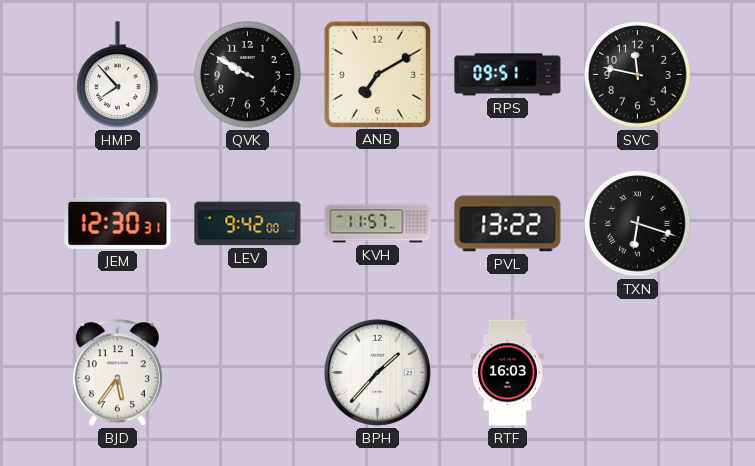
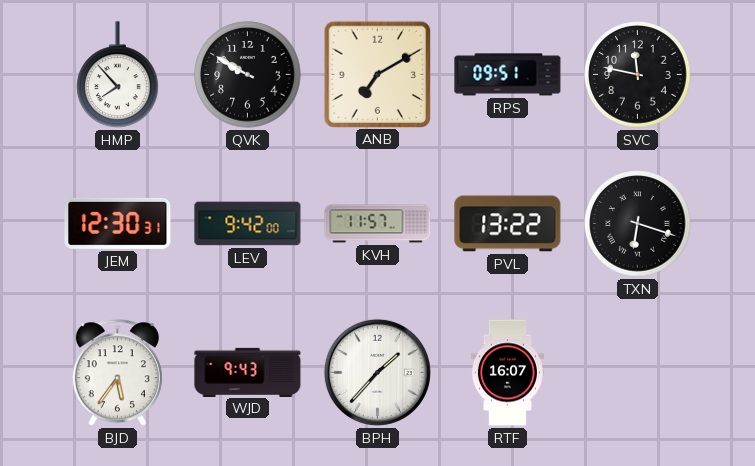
WJD: none -> 9:43 (248, 372)
RTF: 16:03 -> 16:07 (507, 373)
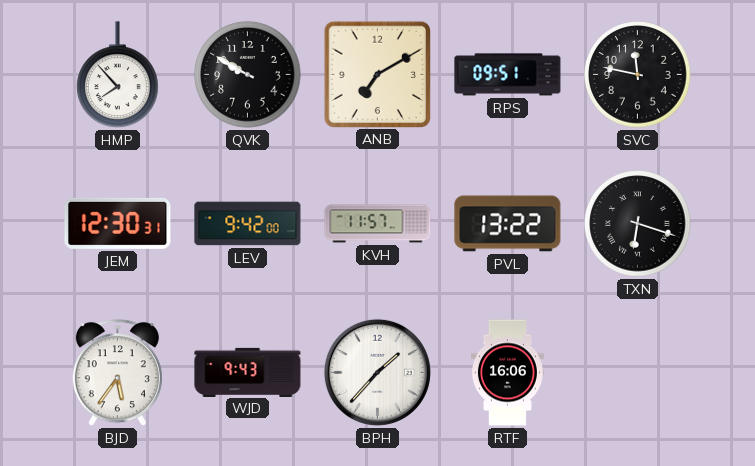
RTF: 16:07 -> 16:06 (507, 373)
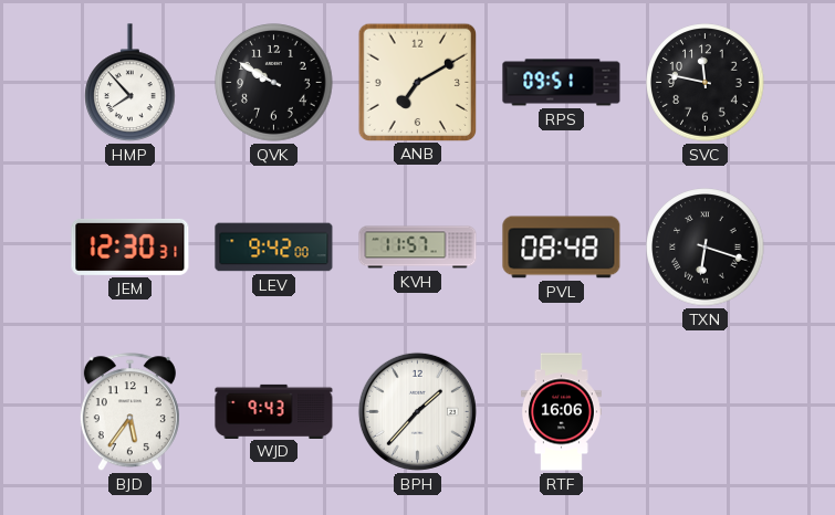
PVL: 13:22 -> 08:48 (562, 248)
